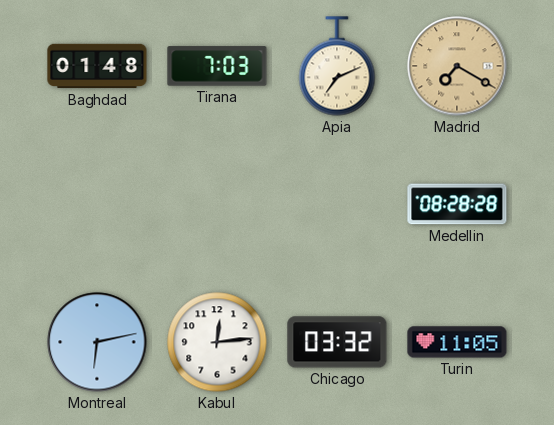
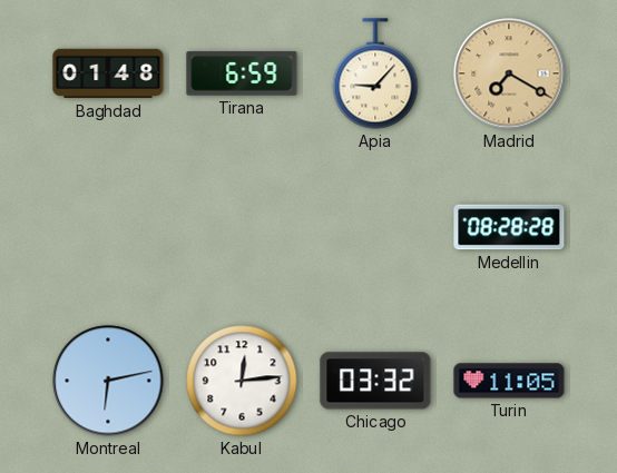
Tirana: 7:03 -> 6:59 (242, 73)
Apia: 7:11 -> 9:07 (375, 73)
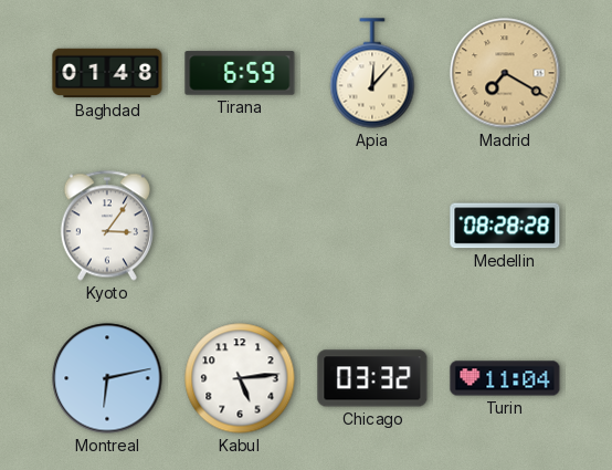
Apia: 9:07 -> 12:07 (372, 73)
Kyoto: none -> 3:06 (107, 226)
Kabul: 12:14 -> 5:14 (240, 378)
Turin: 11:05 -> 11:04 (505, 378)
